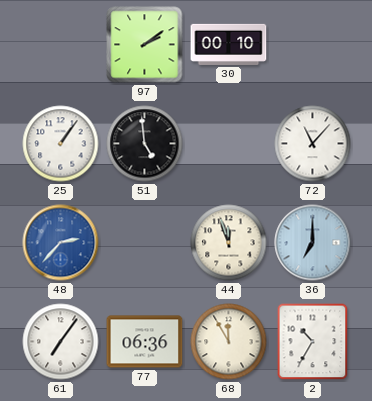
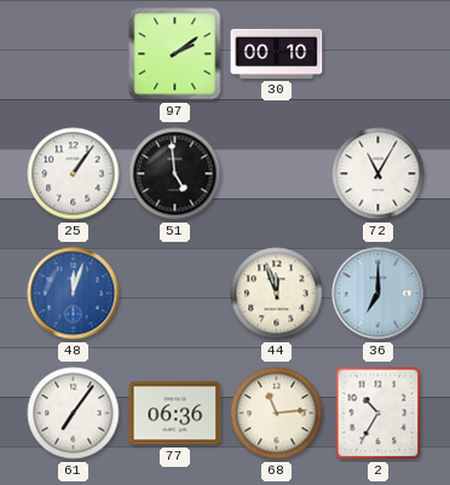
72: 11:07 -> 11:05 (379, 174)
48: 2:37 -> 12:03 (74, 294)
68: 11:55 -> 11:14 (277, 414)
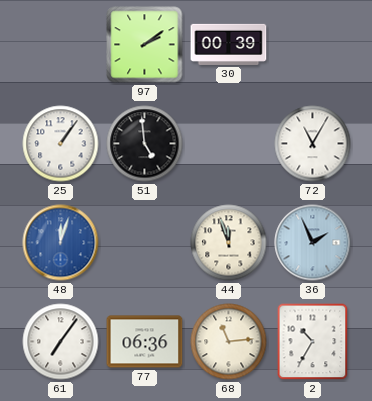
30: 00:10 -> 00:39 (229, 44)
36: 7:00 -> 1:56 (313, 243)
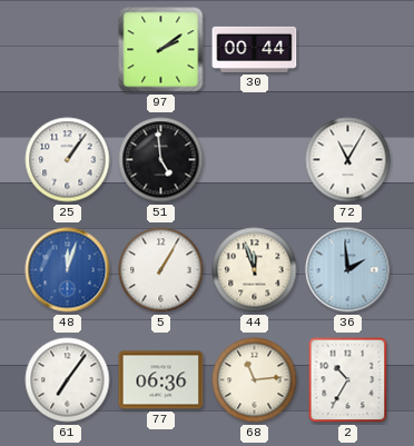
30: 00:39 -> 00:44 (255, 49)
5: none -> 1:05 (161, 270)
36: 1:56 -> 1:59 (348, 270)
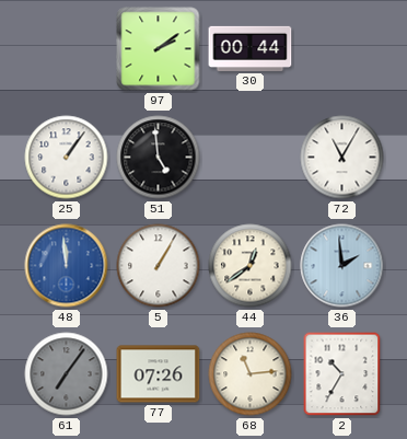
48: 12:03 -> 11:59 (67, 266)
44: 11:57 -> 12:39 (251, 266)
61 dial: white -> grey (67, 374)
77: 06:36 -> 07:26 (159, 374)
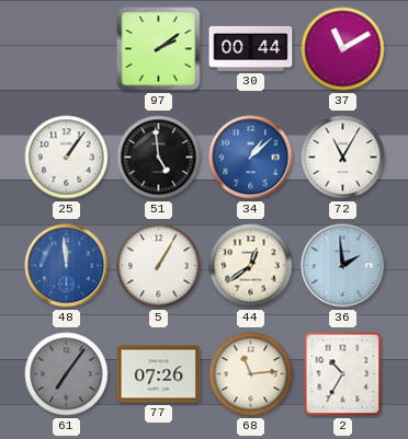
37: none -> 11:10 (343, 49)
34: none -> 1:08 (251, 158)
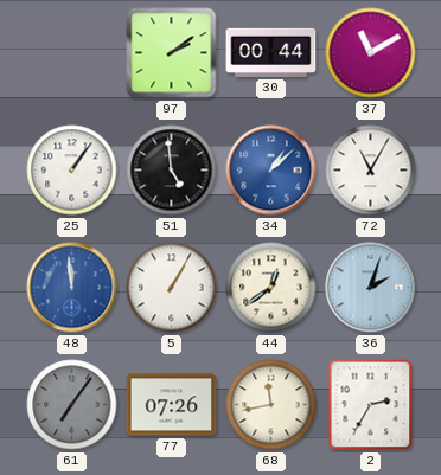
36: 1:59 -> 2:03 (371, 288)
68: 11:14 -> 11:43 (271, 405)
2: 10:35 -> 2:35 (371, 405)
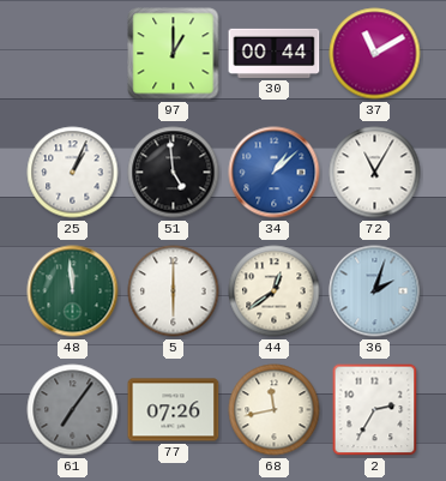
97: 2:09 -> 1:00 (174, 54)
25: 1:06 -> 1:04 (73, 173)
48 dial: blue -> green (73, 291)
5: 1:05 -> 6:00 (174, 291)
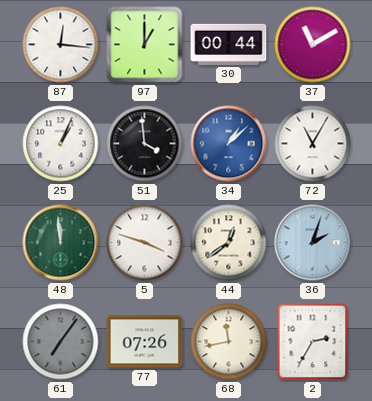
87: none -> 12:16 (61, 45)
51: 4:59 -> 3:59 (145, 144)
5: 6:00 -> 3:48 (145, 243)
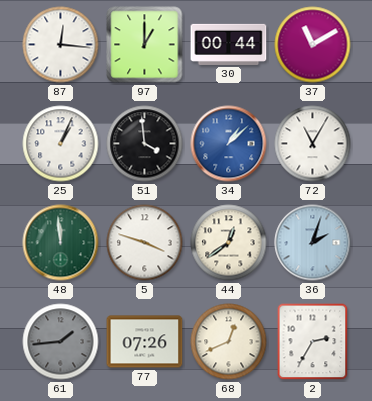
61: 7:06 -> 1:44 (61, 342)
68: 11:43 -> 12:41 (229, 342)
